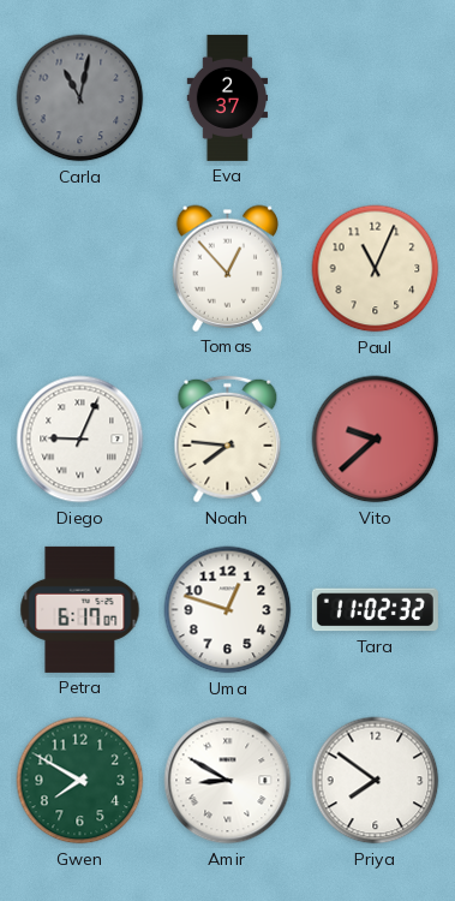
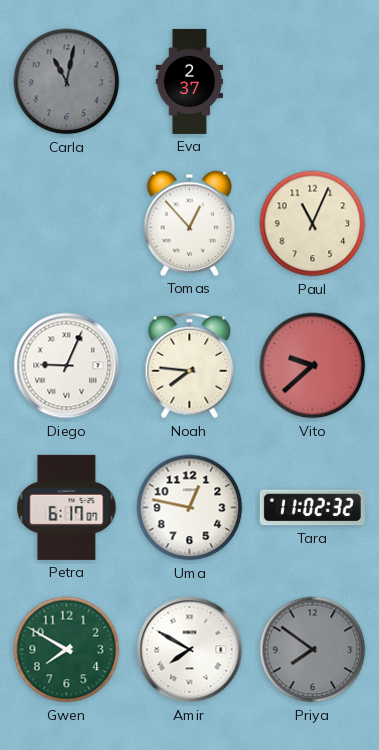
Uma: 12:48 -> 12:47 (190, 508)
Amir: 8:50 -> 7:50 (190, 650)
Priya dial: white -> grey (313, 650)
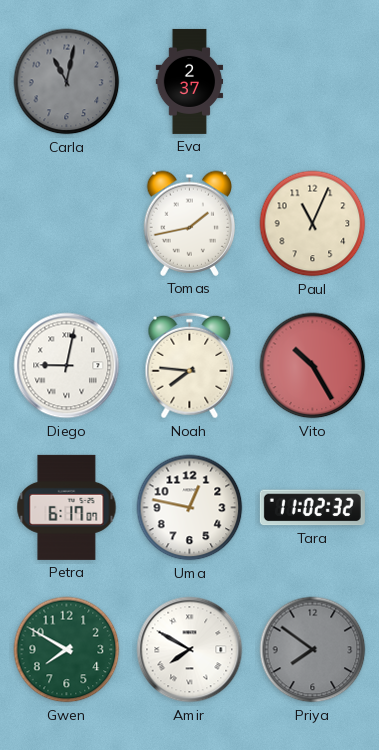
Tomas: 12:53 -> 1:43 (190, 223)
Diego: 9:04 -> 9:02 (67, 366)
Vito: 9:38 -> 10:25 (313, 366)
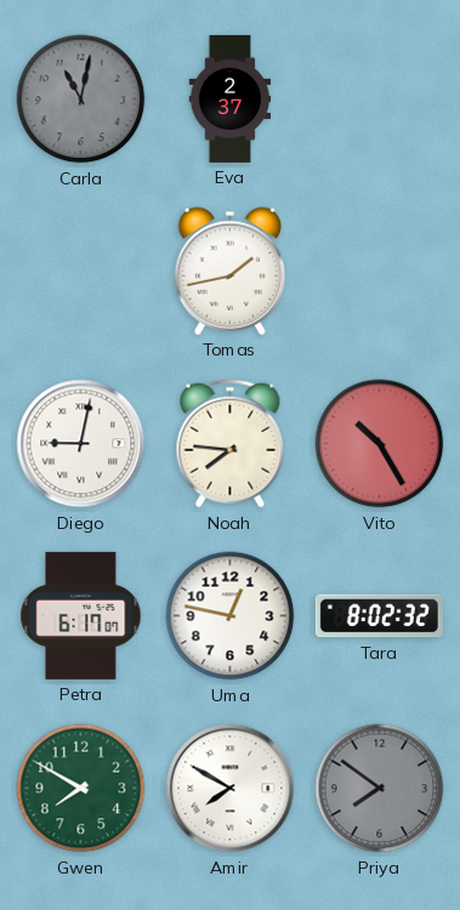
Paul: 11:04 -> none (313, 224)
Tara: 11:02 -> 8:02 (379, 616)
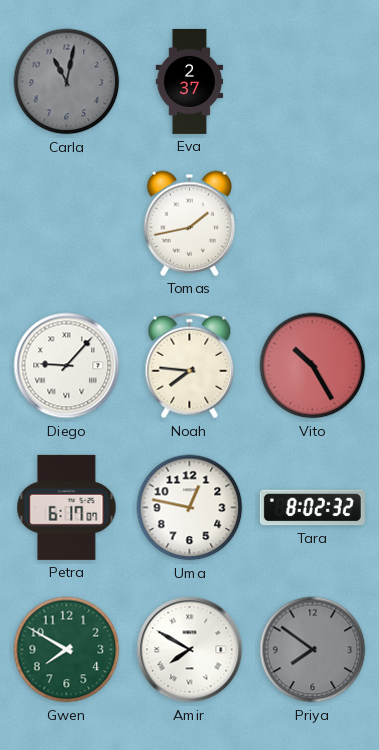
Diego: 9:02 -> 9:07 (67, 366)
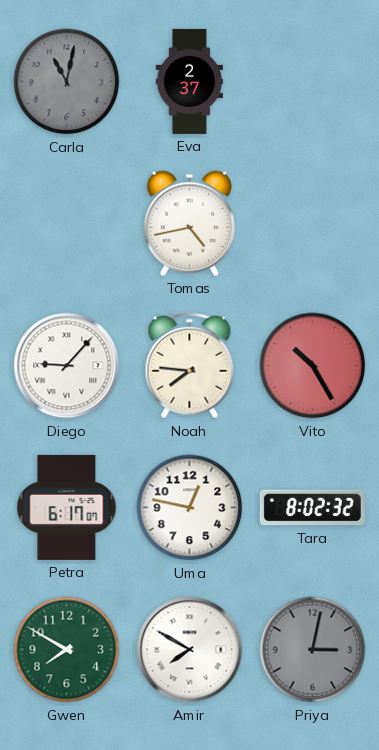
Tomas: 1:43 -> 4:43 (190, 223)
Priya: 7:51 -> 3:02 (313, 650)
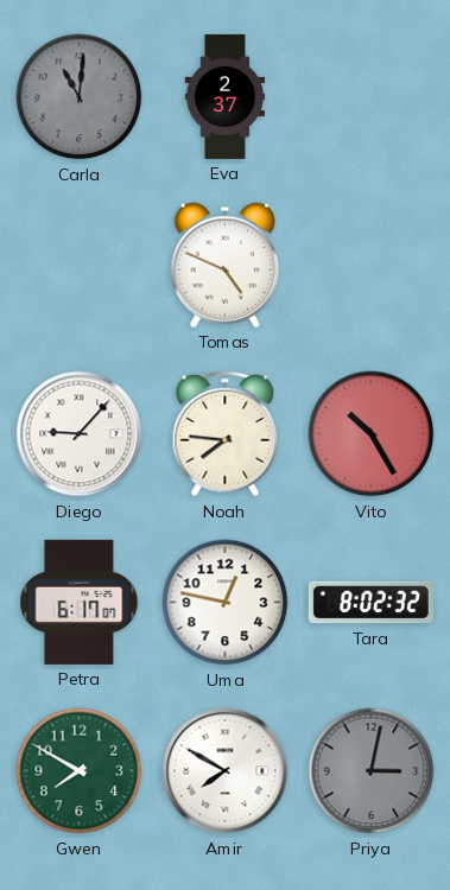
Carla: 11:02 -> 11:01 (80, 97)
Tomas: 4:43 -> 4:49 (226, 265)
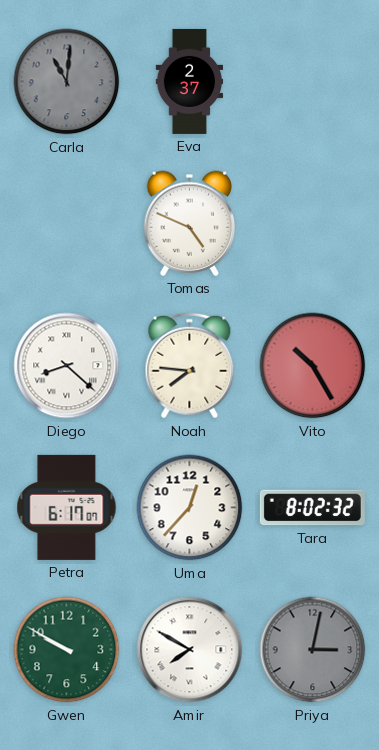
Diego: 9:07 -> 8:22 (67, 366)
Uma: 12:47 -> 12:37 (190, 508)
Gwen: 7:50 -> 9:50 (67, 650)
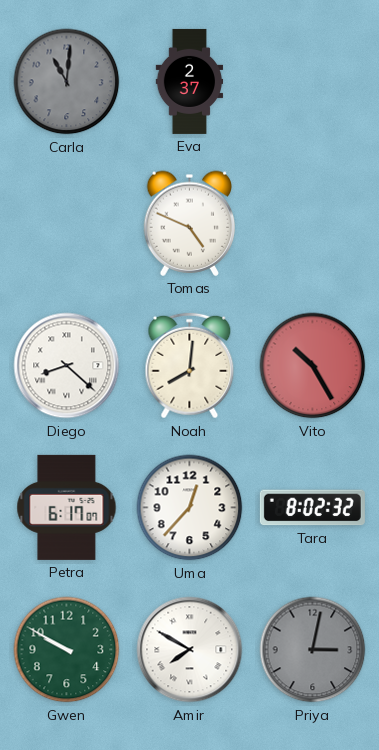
Noah: 7:46 -> 8:01 (190, 366)
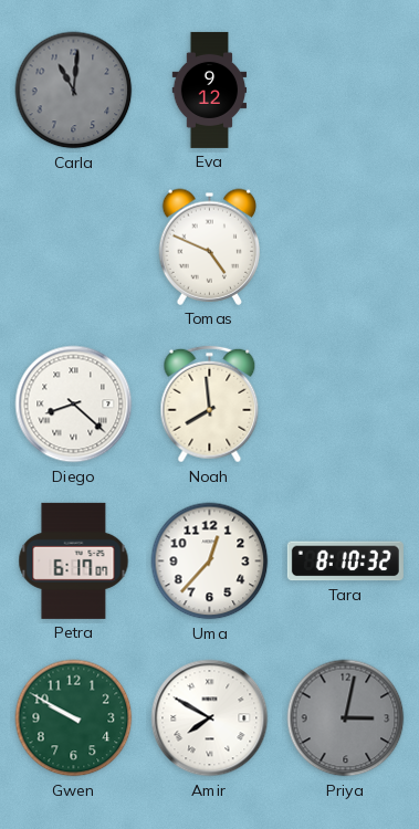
Eva: 2:37 -> 9:12 (210, 90)
Noah: 8:01 -> 7:59 (210, 405)
Vito: 10:25 -> none (313, 366)
Tara: 8:02 -> 8:10 (345, 562)
